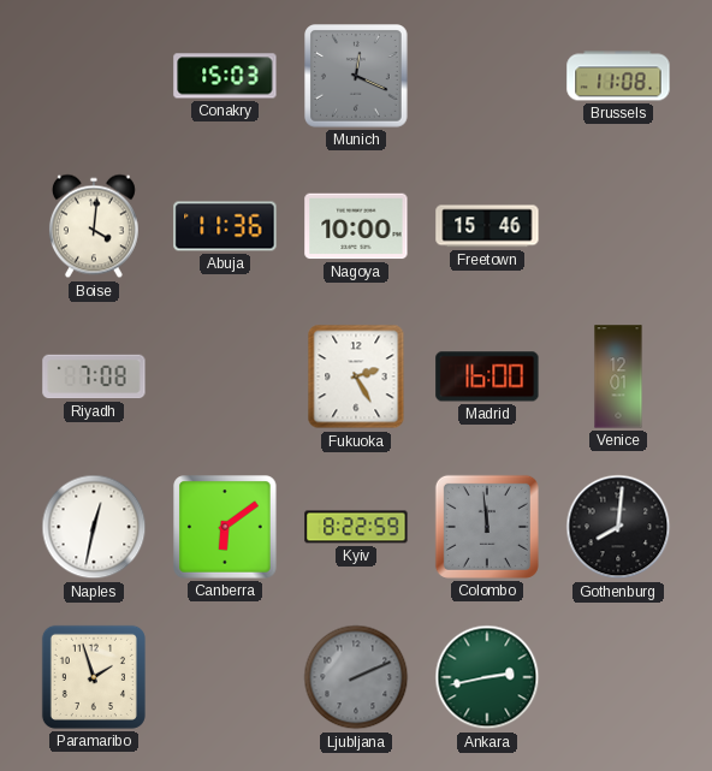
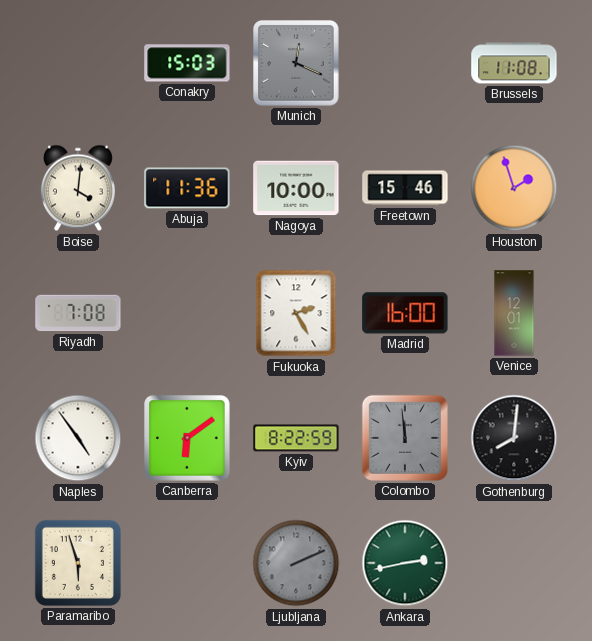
Houston: none -> 1:57 (514, 188)
Naples: 12:32 -> 4:54 (78, 438)
Paramaribo: 1:57 -> 5:57 (78, 563)
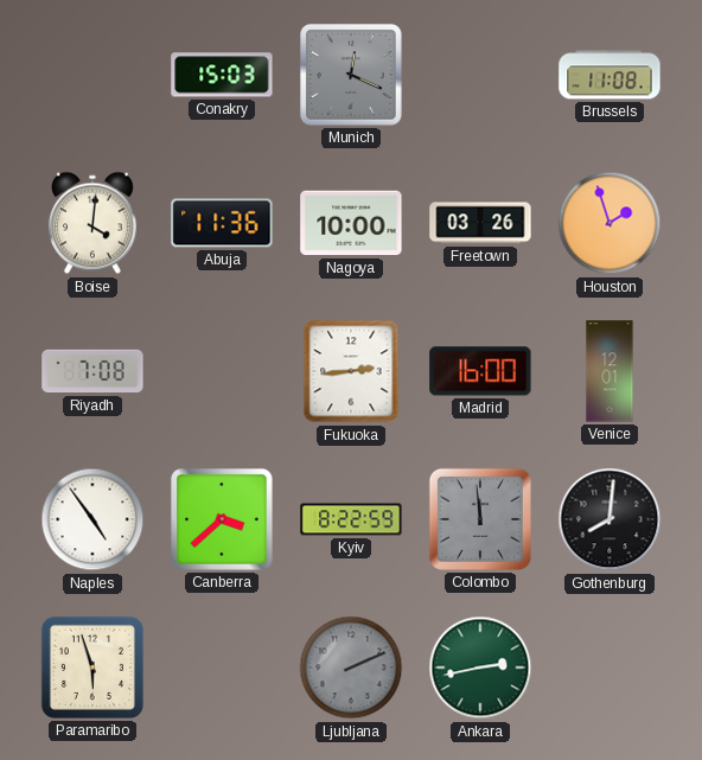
Freetown: 15:46 -> 03:26 (480, 223)
Fukuoka: 2:25 -> 2:44 (351, 371)
Canberra: 6:09 -> 3:38 (223, 520)
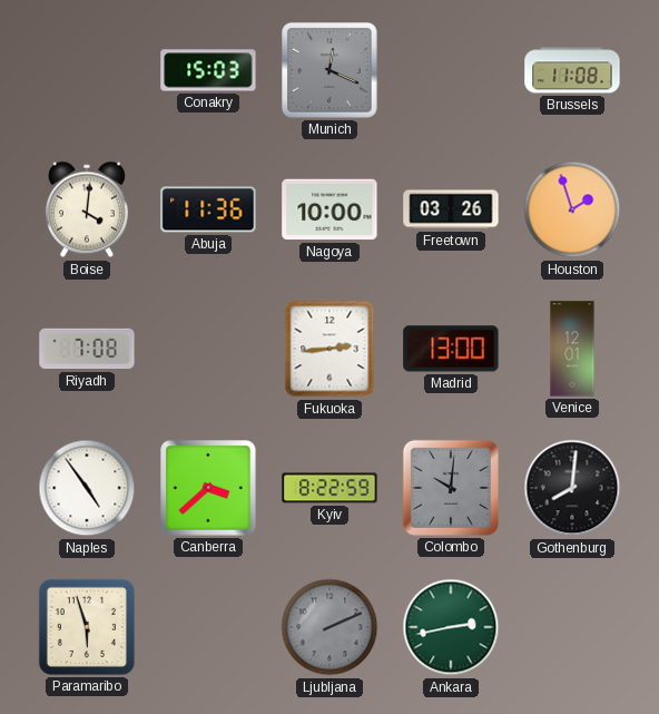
Madrid: 16:00 -> 13:00 (451, 349)
Colombo: 11:59 -> 10:01 (451, 488)
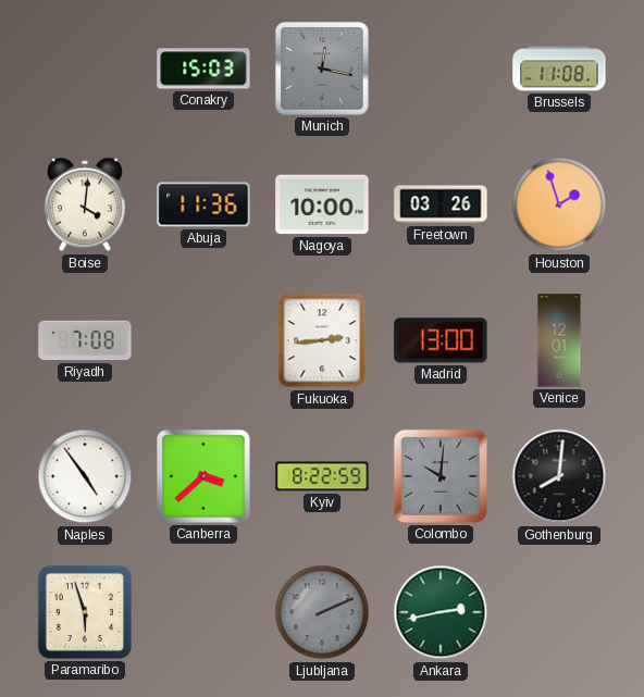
Munich: 12:19 -> 12:17 (323, 70)
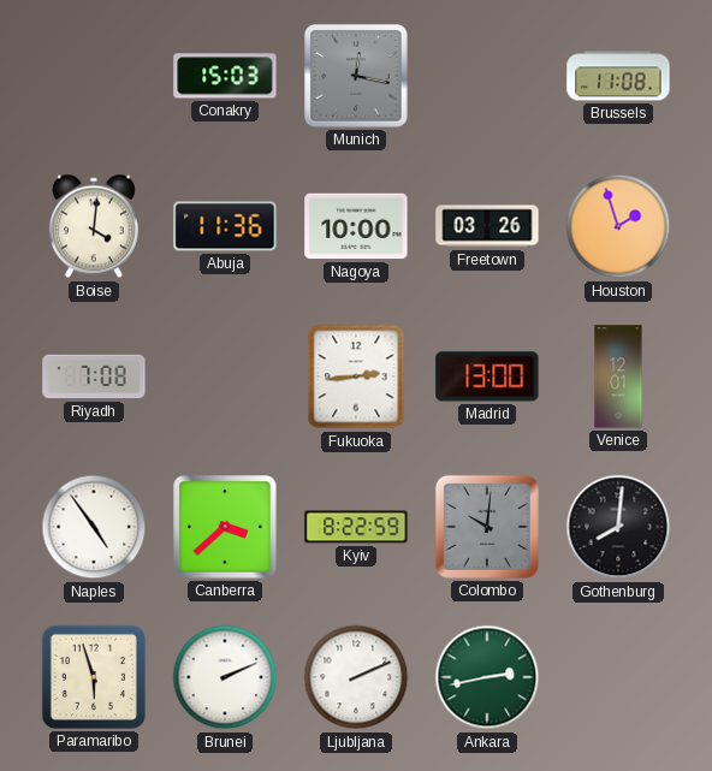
Brunei: none -> 2:11 (225, 677)
Ljubljana dial: grey -> white (356, 677)
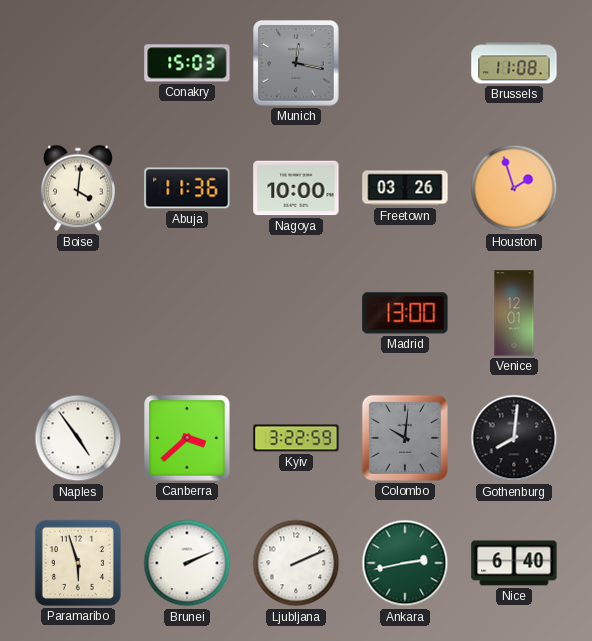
Riyadh: 7:08 -> none (94, 376)
Fukuoka: 2:44 -> none (356, 376)
Kyiv: 8:22 -> 3:22 (296, 438)
Nice: none -> 6:40 (514, 563)
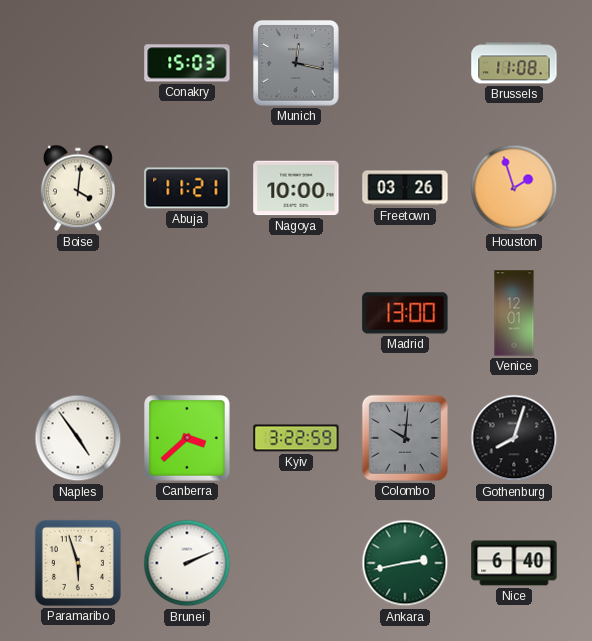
Abuja: 11:36 -> 11:21 (187, 188)
Gothenburg: 8:01 -> 8:03 (514, 438)
Ljubljana: 2:11 -> none (296, 563)
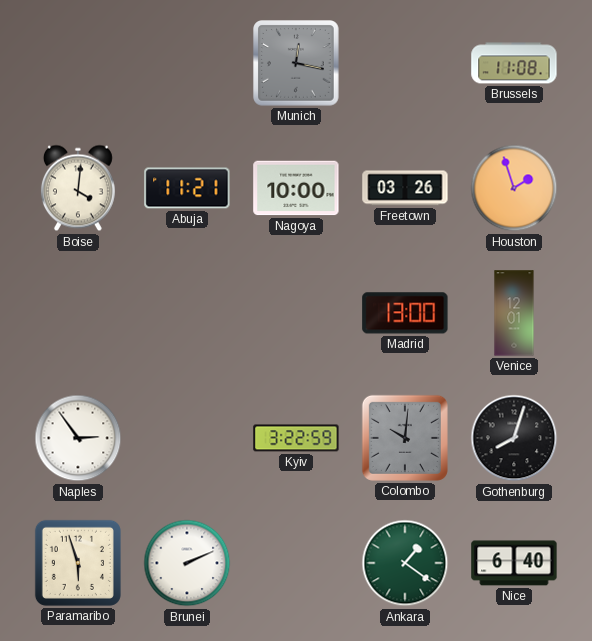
Conakry: 15:03 -> none (187, 63)
Naples: 4:54 -> 2:54 (78, 438)
Canberra: 3:38 -> none (188, 439)
Ankara: 2:43 -> 1:21 (405, 563)
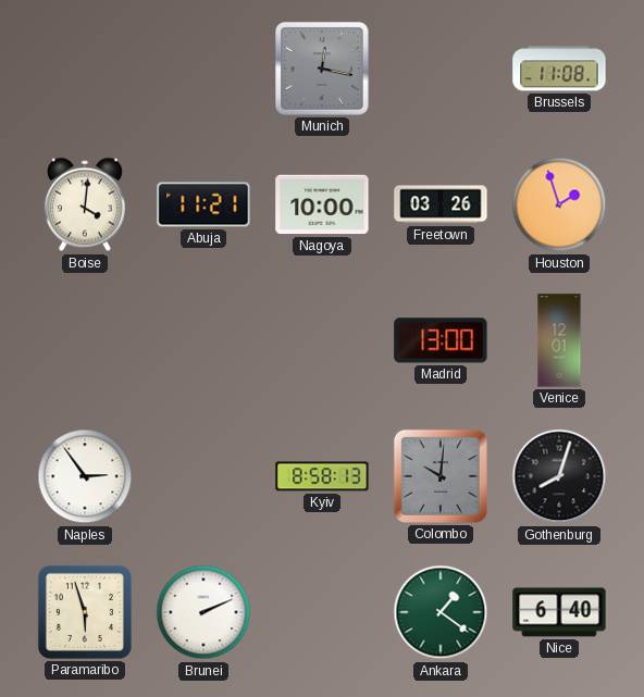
Kyiv: 3:22 -> 8:58 (322, 476)
